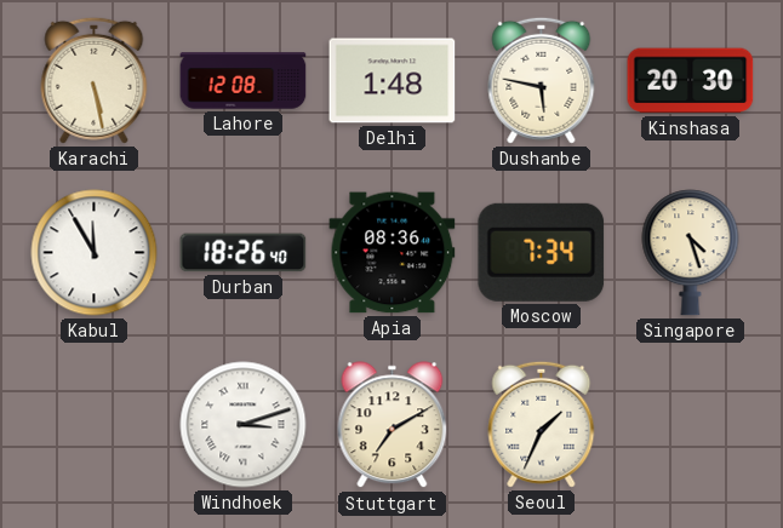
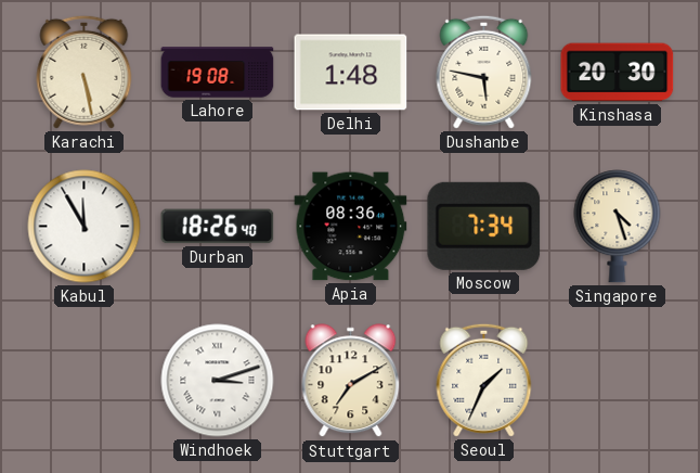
Lahore: 12:08 -> 19:08 (218, 73)
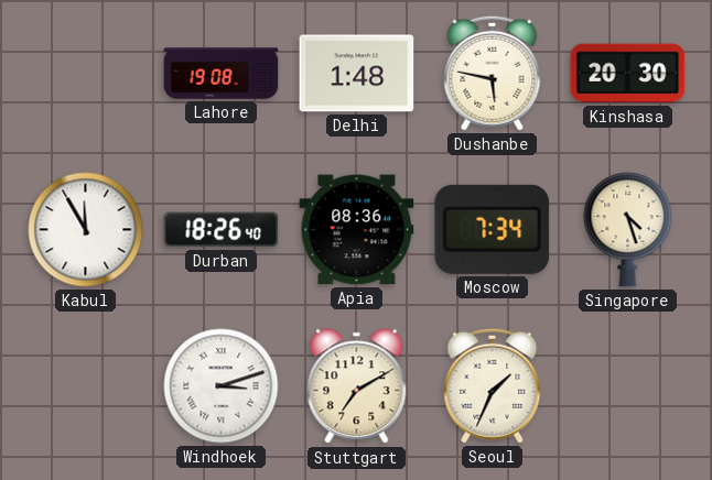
Karachi: 5:28 -> none (85, 72)
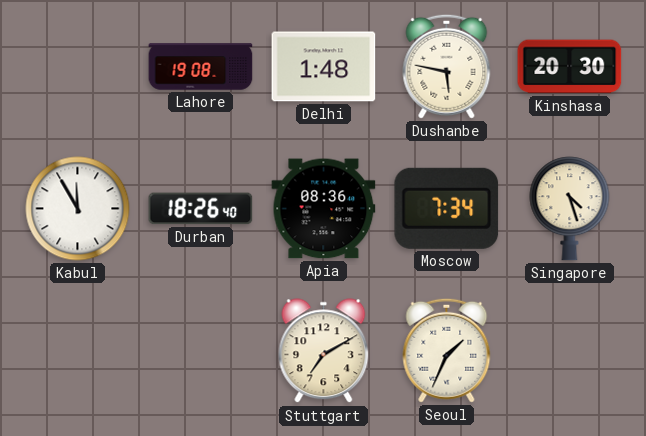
Windhoek: 3:12 -> none (222, 386)
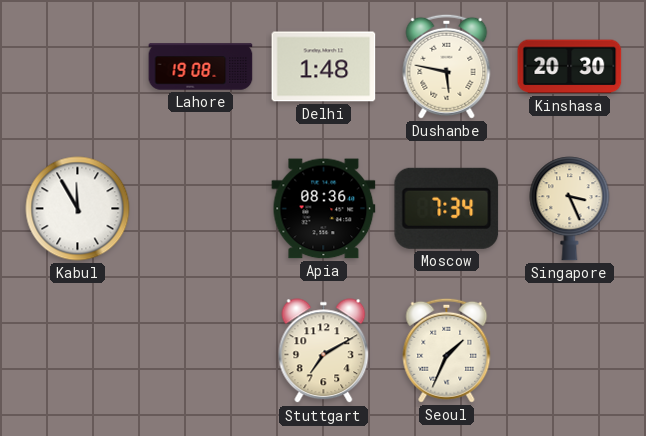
Durban: 18:26 -> none (201, 209)
Singapore: 4:27 -> 3:26 (570, 209)
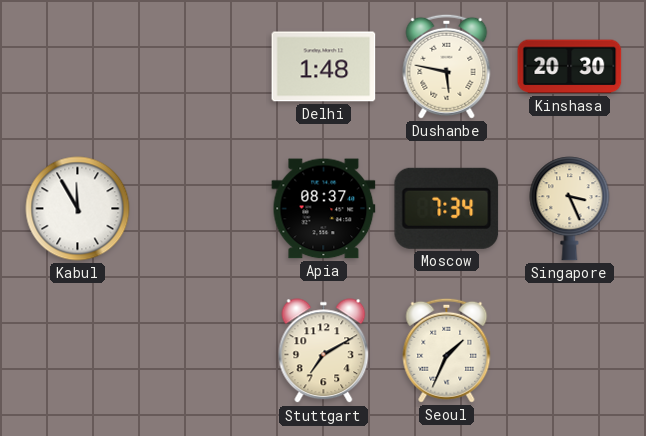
Lahore: 19:08 -> none (201, 67)
Apia: 08:36 -> 08:37 (324, 209)
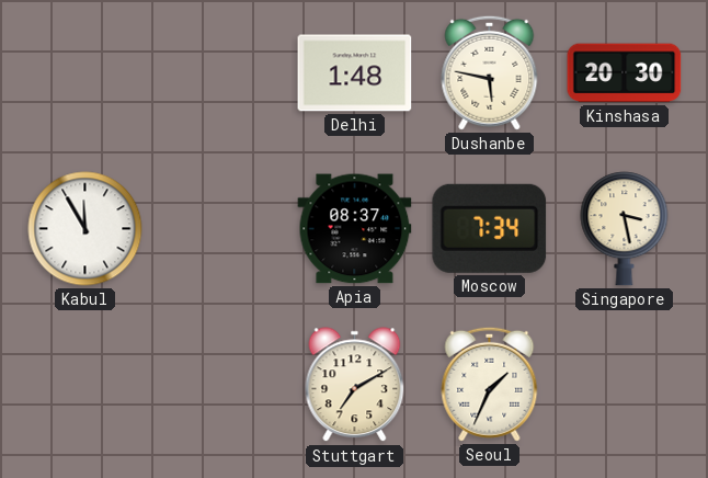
Singapore: 3:26 -> 3:28 (625, 229)
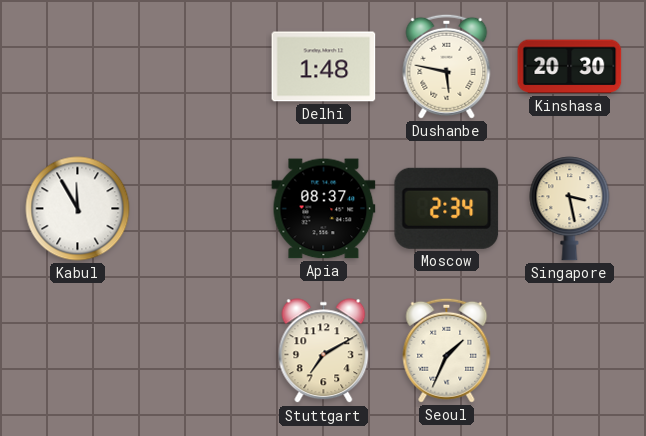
Moscow: 7:34 -> 2:34 (447, 208)
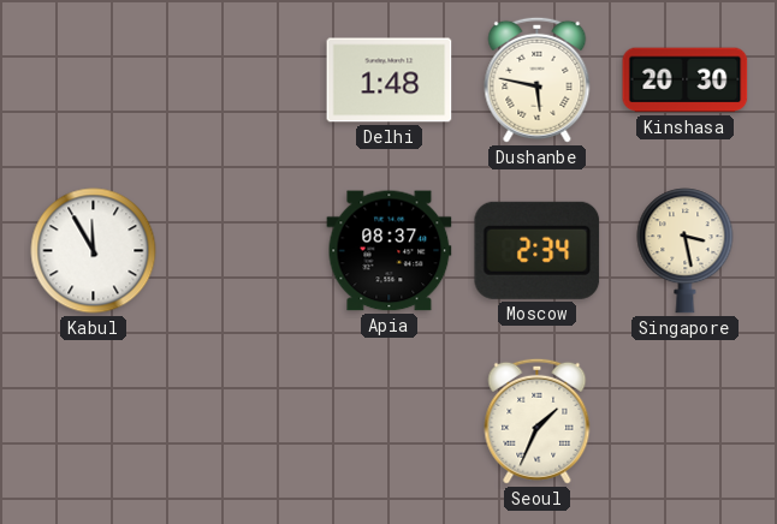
Stuttgart: 7:10 -> none (324, 351)
